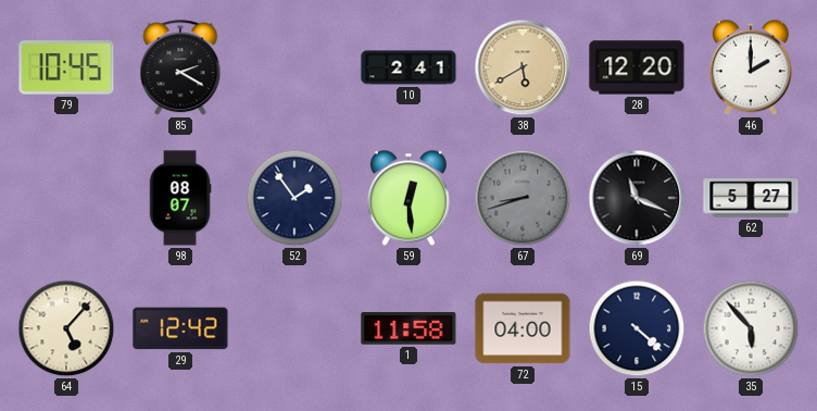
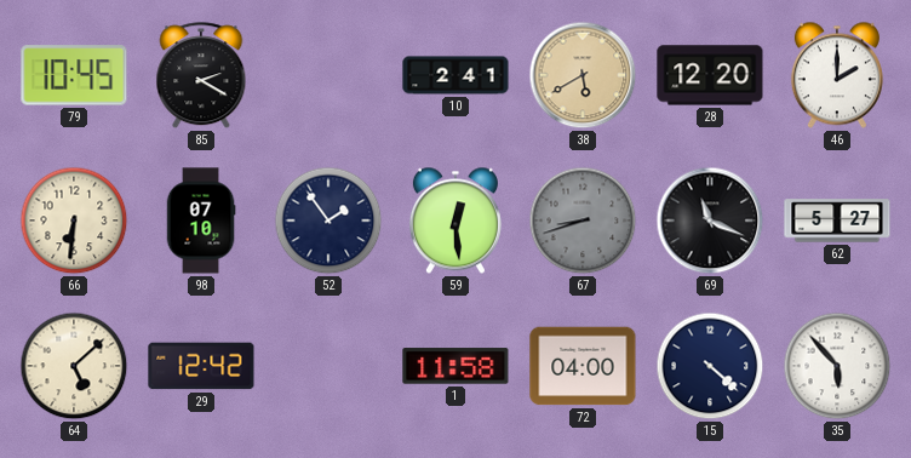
66: none -> 6:31 (74, 221)
98: 08:07 -> 07:10 (201, 221)
64: 5:07 -> 5:08 (74, 366)
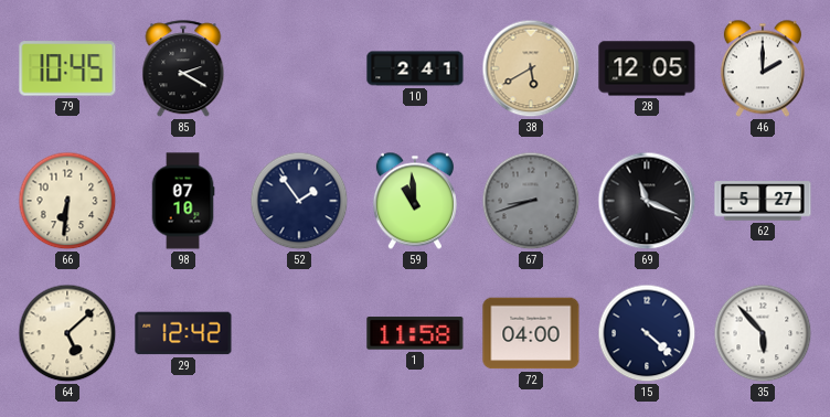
28: 12:20 -> 12:05 (647, 68)
59: 12:29 -> 10:59 (415, 201)
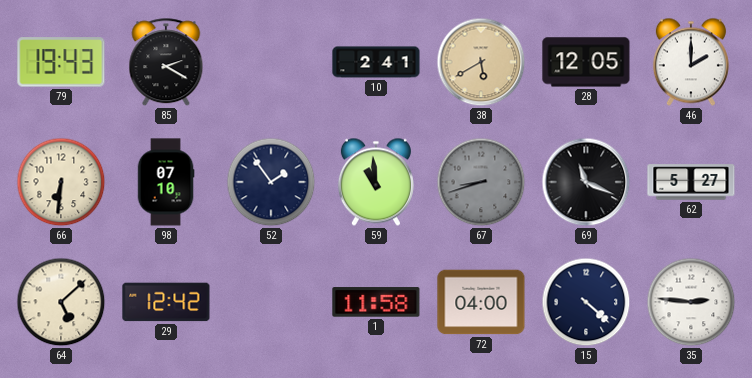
79: 10:45 -> 19:43 (61, 62)
35: 5:53 -> 2:46 (691, 302)
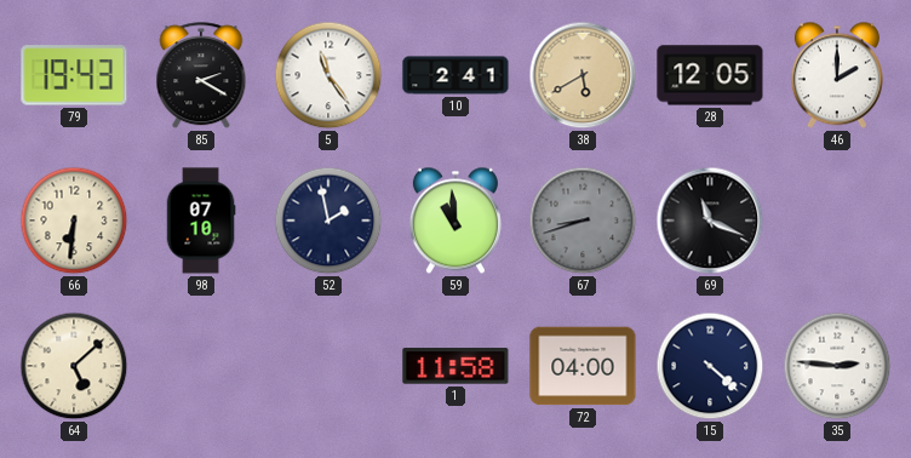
5: none -> 11:24 (328, 75)
52: 1:54 -> 1:58 (328, 221)
62: 5:27 -> none (691, 182)
29: 12:42 -> none (166, 302)
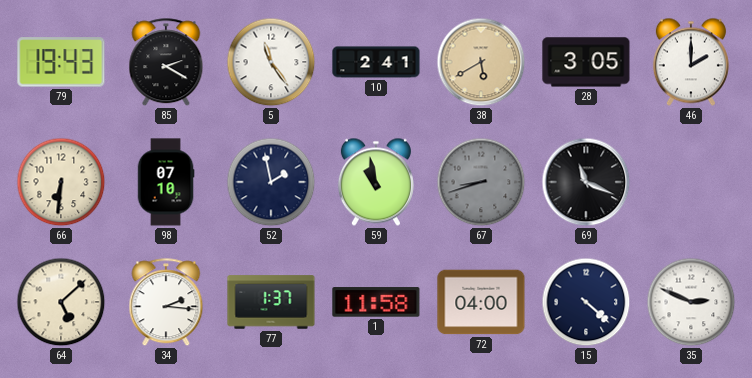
28: 12:05 -> 3:05 (586, 62)
59: 10:59 -> 10:58 (376, 182)
34: none -> 2:16 (166, 303)
77: none -> 1:37 (271, 302)
35: 2:46 -> 2:49 (691, 302)
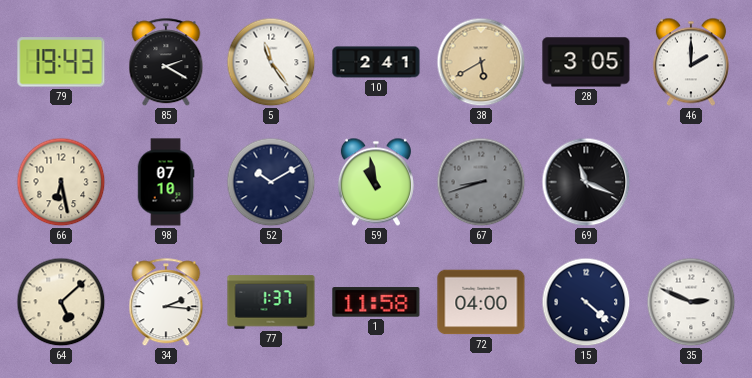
66: 6:31 -> 6:28 (61, 182)
52: 1:58 -> 10:10 (271, 182)
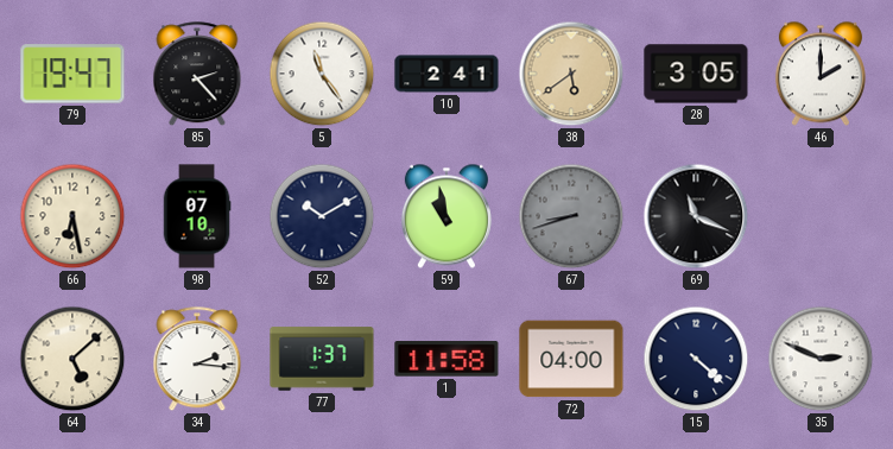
79: 19:43 -> 19:47 (72, 74)
85: 2:20 -> 2:23 (197, 75)
38: 5:40 -> 5:39 (571, 74)
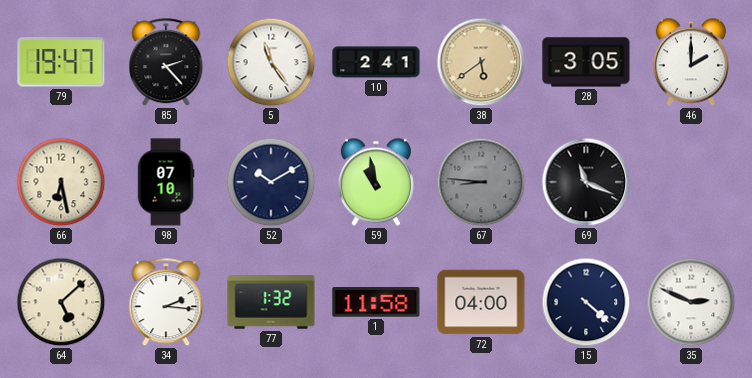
67: 8:42 -> 8:46 (481, 182)
77: 1:37 -> 1:32 (271, 302)
